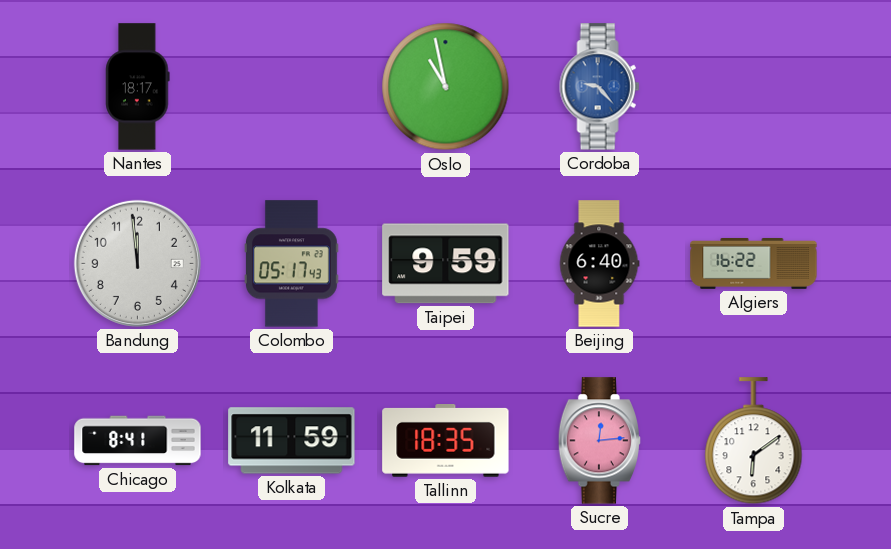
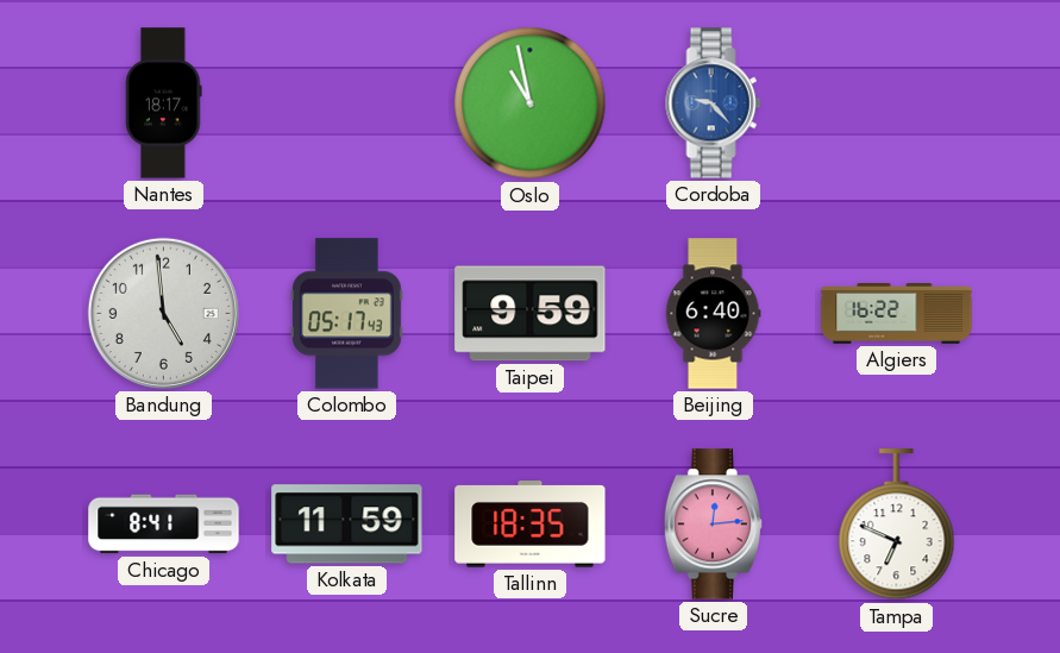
Bandung: 11:59 -> 4:59 (163, 313)
Tampa: 6:09 -> 6:49 (897, 525)
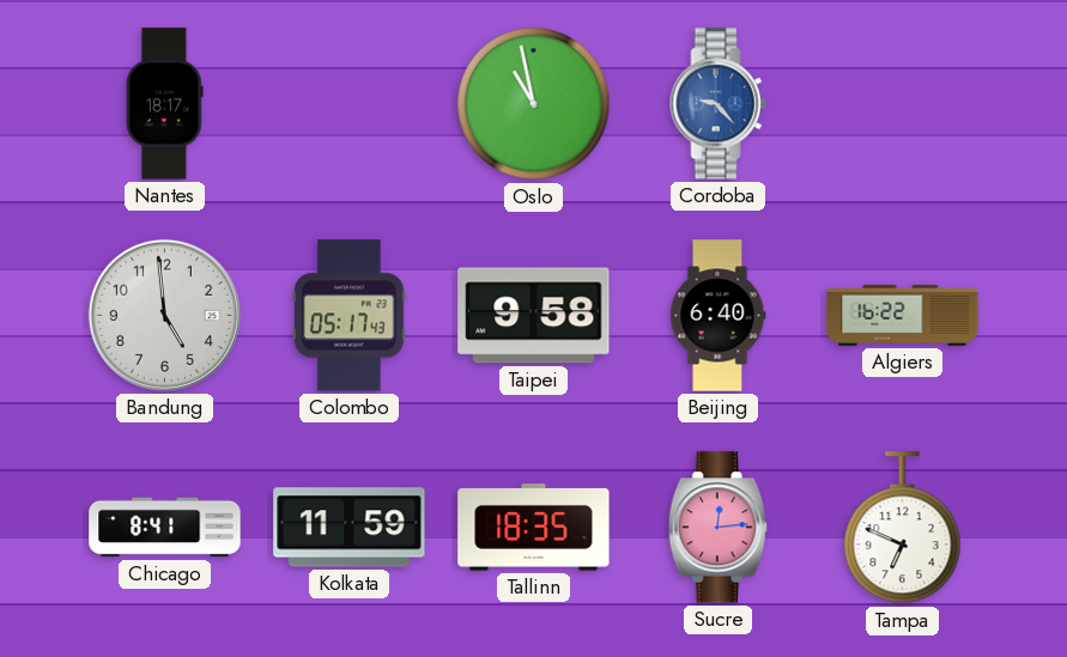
Taipei: 9:59 -> 9:58 (534, 316)
